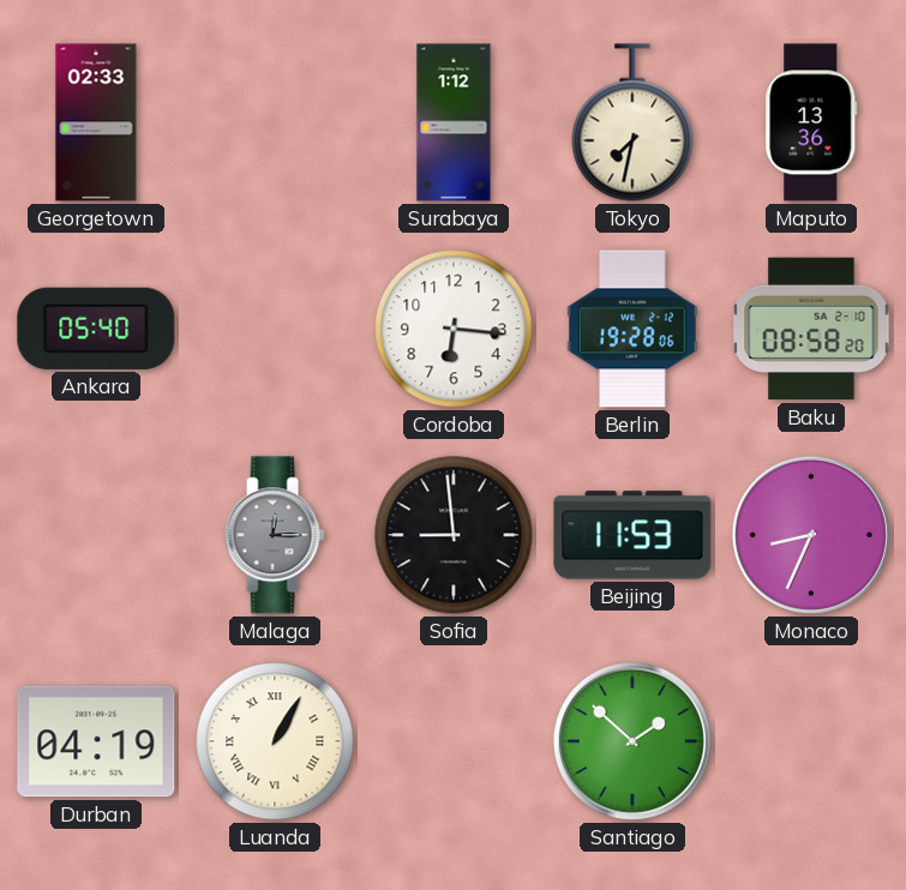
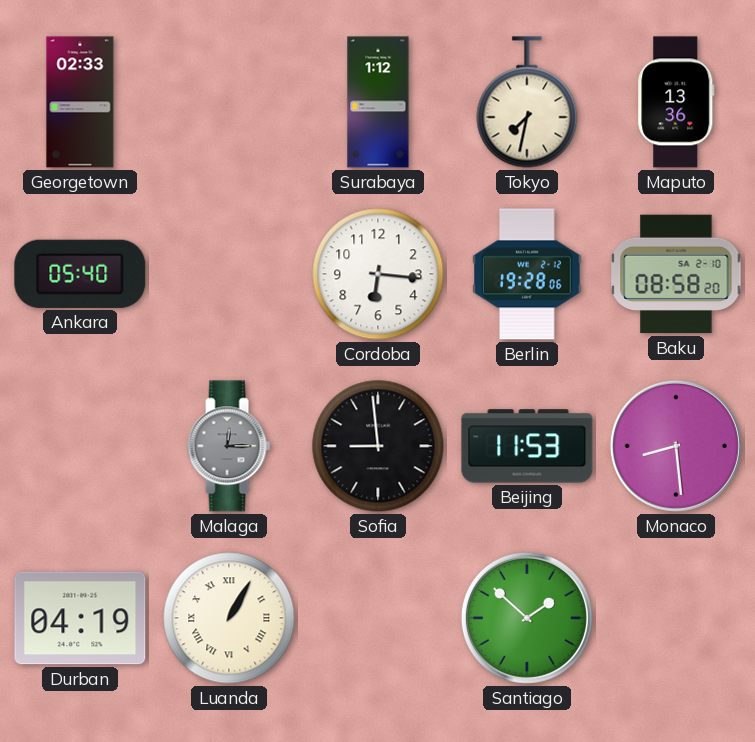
Monaco: 8:34 -> 8:29 (676, 446)
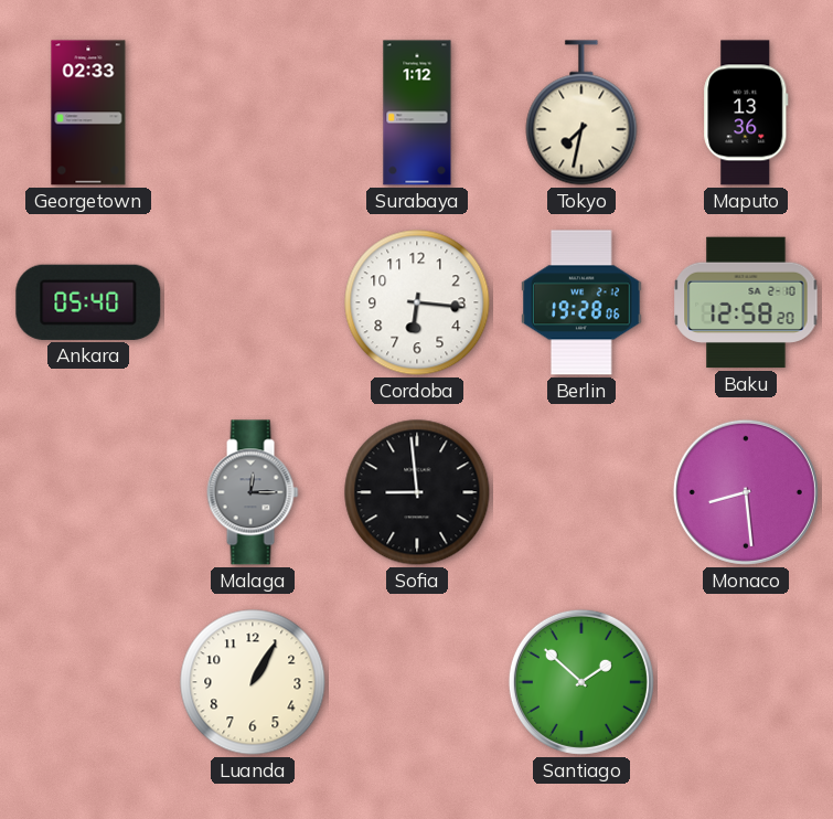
Baku: 08:58 -> 12:58 (746, 302)
Beijing: 11:53 -> none (527, 446)
Durban: 04:19 -> none (80, 618)
Luanda numerals: Roman -> Arabic (253, 682)
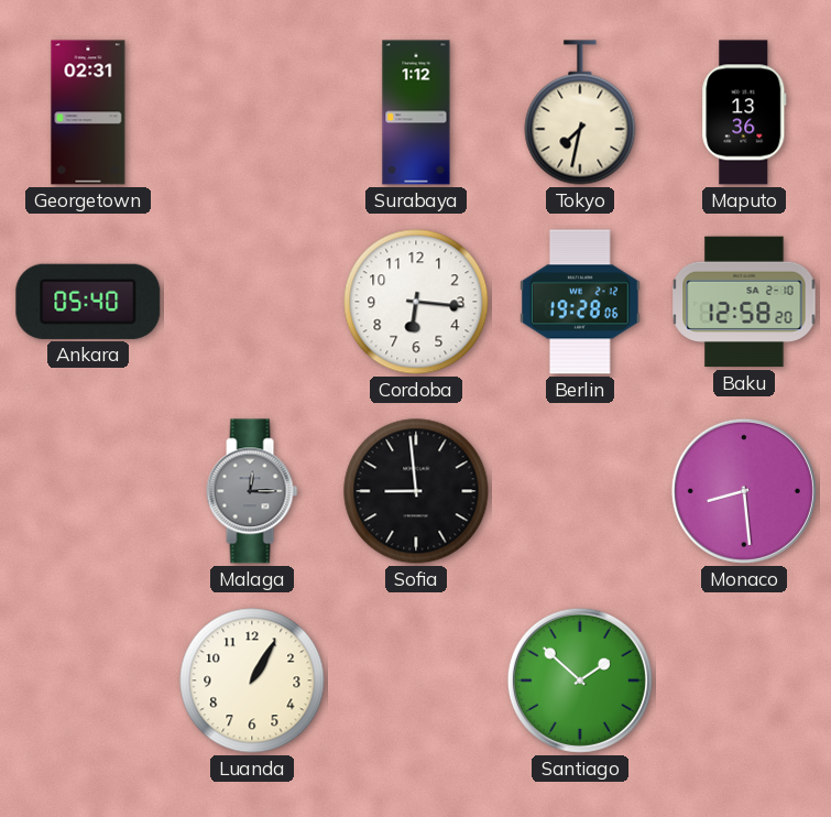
Georgetown: 02:33 -> 02:31 (88, 112)
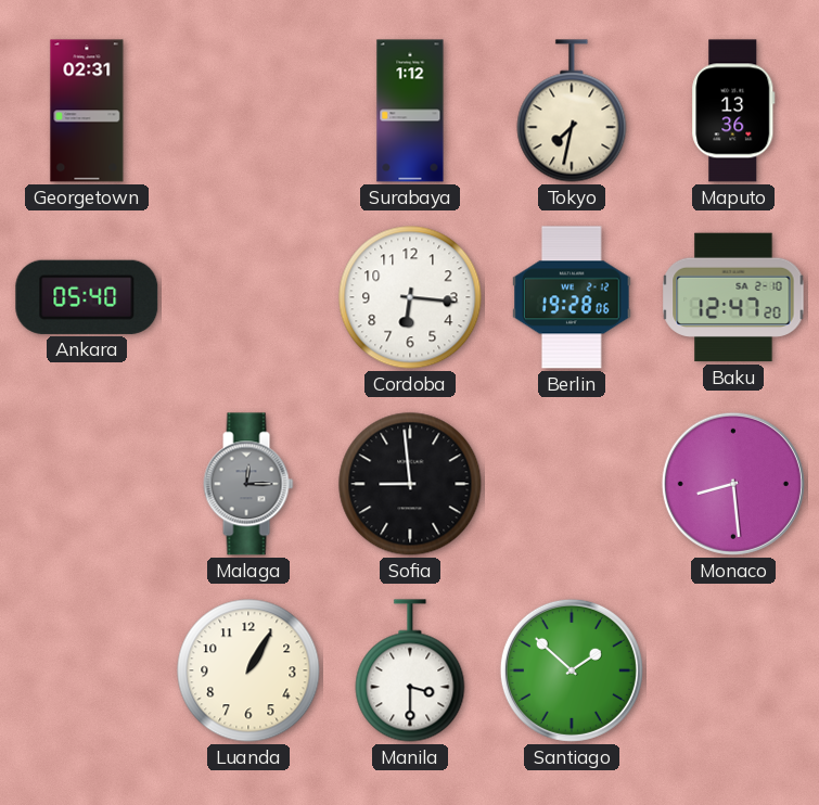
Baku: 12:58 -> 12:47 (733, 297)
Manila: none -> 3:30 (410, 670)
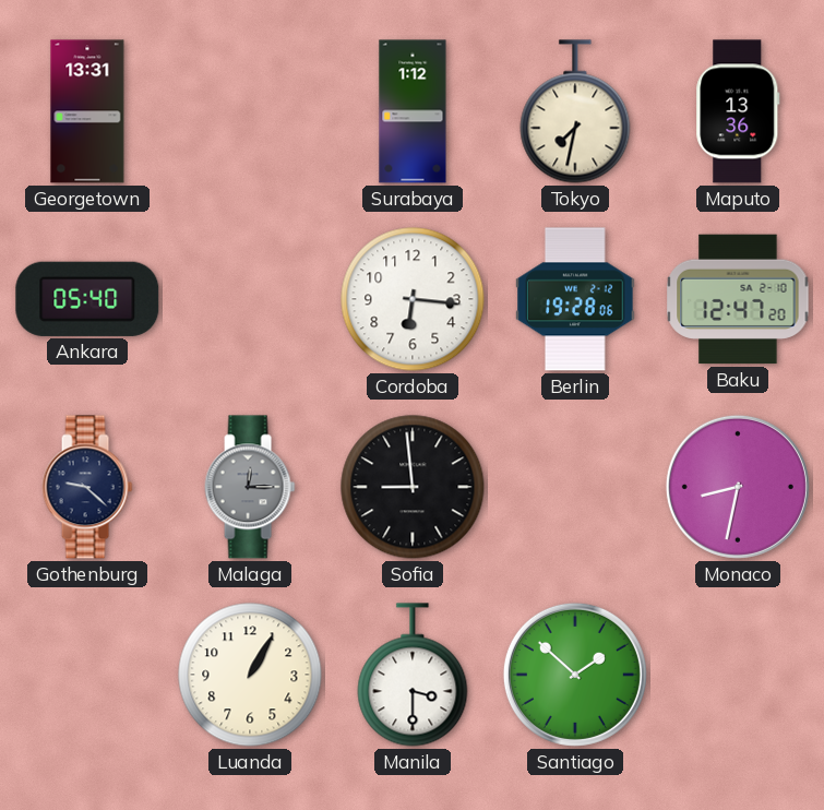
Georgetown: 02:31 -> 13:31 (87, 111)
Gothenburg: none -> 9:22 (87, 487)
Monaco: 8:29 -> 8:32 (738, 487)
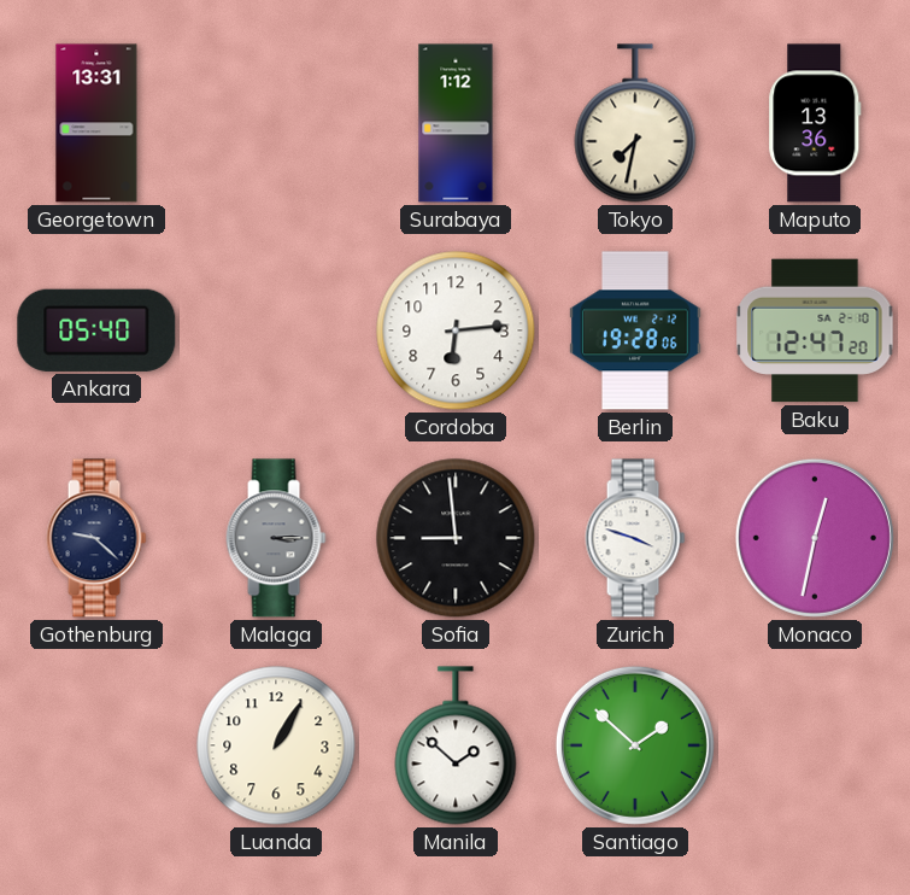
Cordoba: 6:16 -> 6:14 (456, 330)
Malaga: 12:15 -> 3:15 (276, 538)
Zurich: none -> 3:48 (635, 538)
Monaco: 8:32 -> 12:32 (815, 538)
Manila: 3:30 -> 1:52 (456, 745)
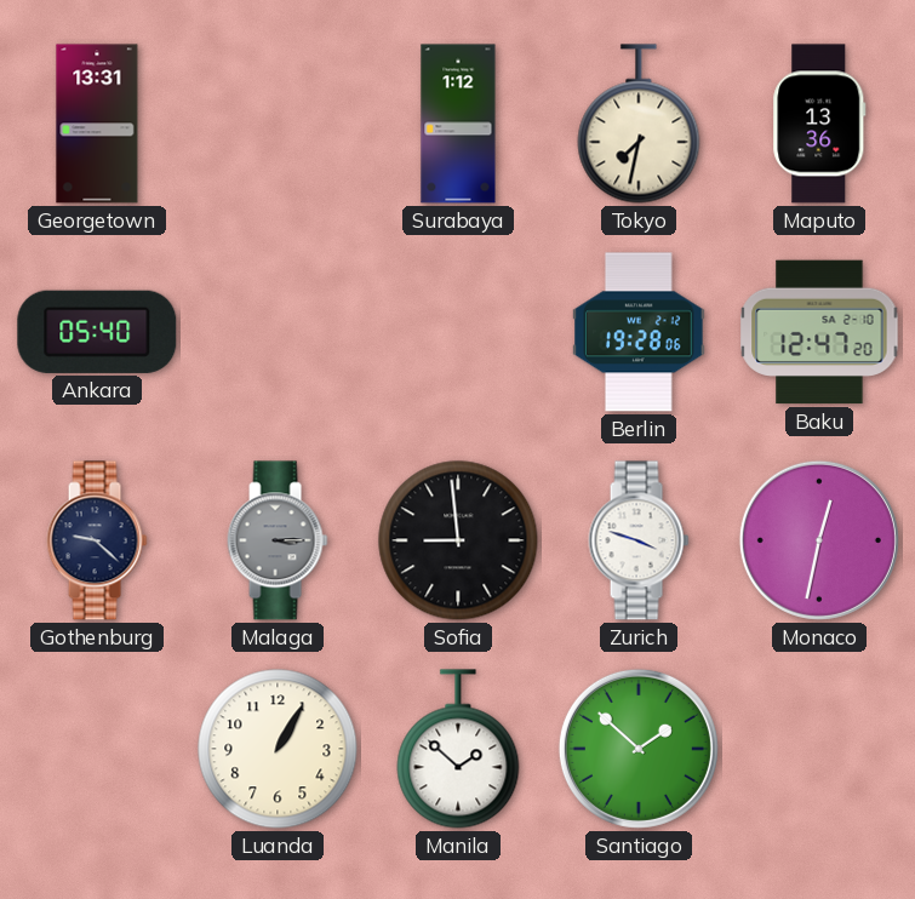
Cordoba: 6:14 -> none (456, 330)
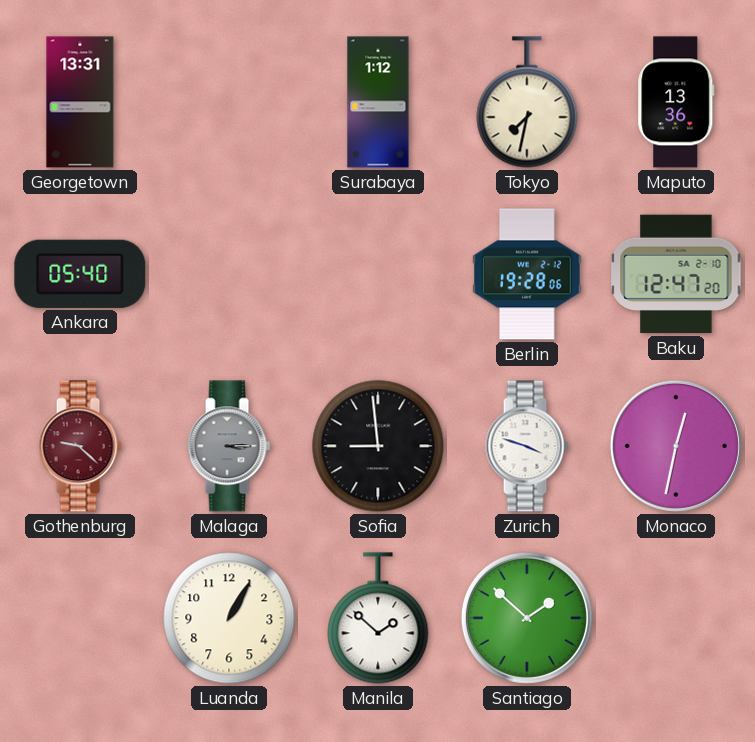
Gothenburg dial: navy -> burgundy (80, 446)
